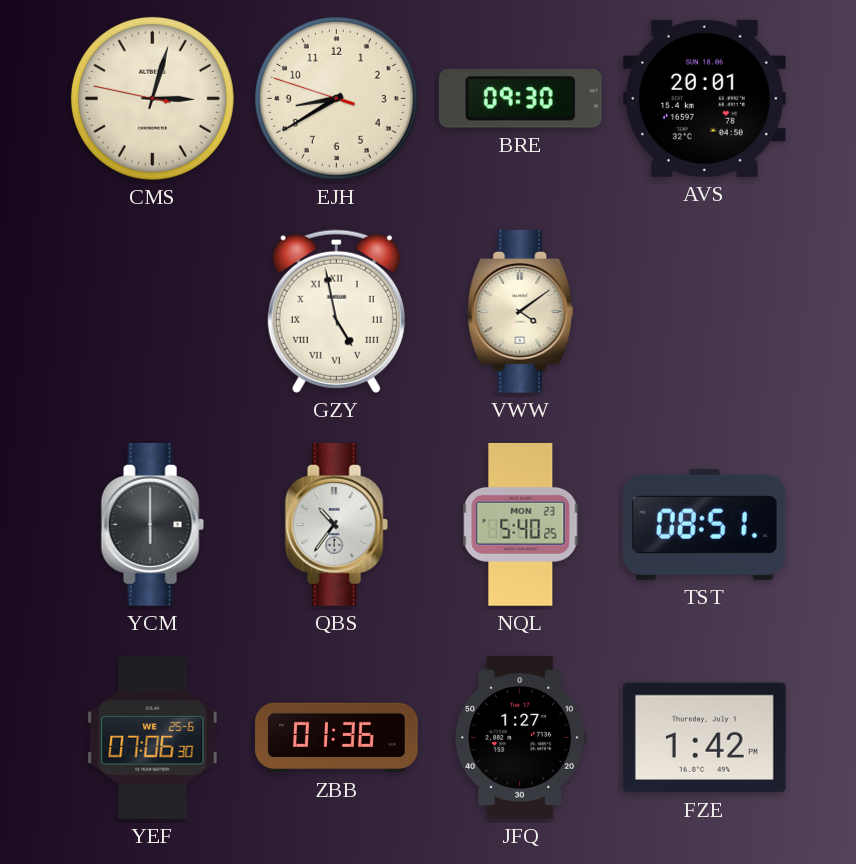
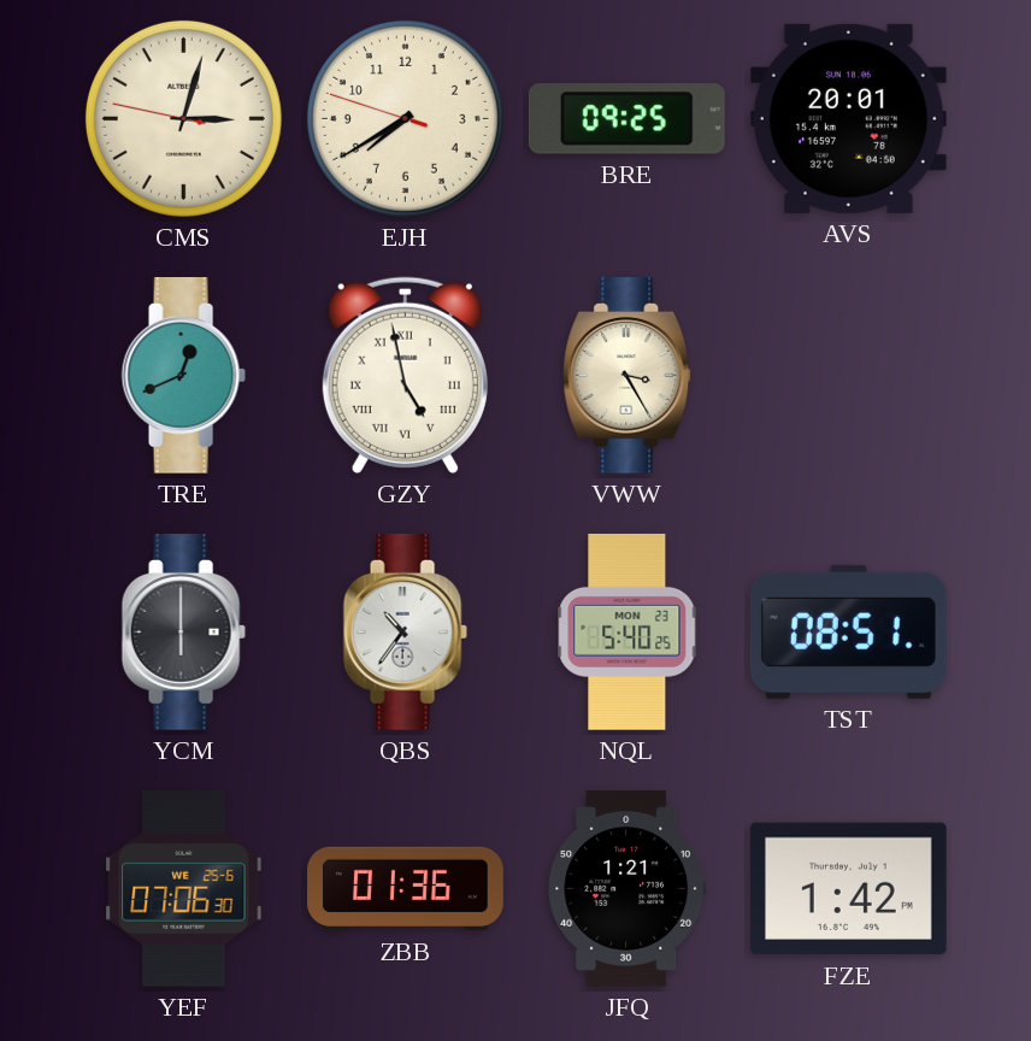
EJH: 8:39 -> 7:39 (405, 118)
BRE: 09:30 -> 09:25 (626, 119)
TRE: none -> 12:41 (183, 376)
VWW: 4:09 -> 3:25 (628, 376)
JFQ: 1:27 -> 1:21 (628, 889)
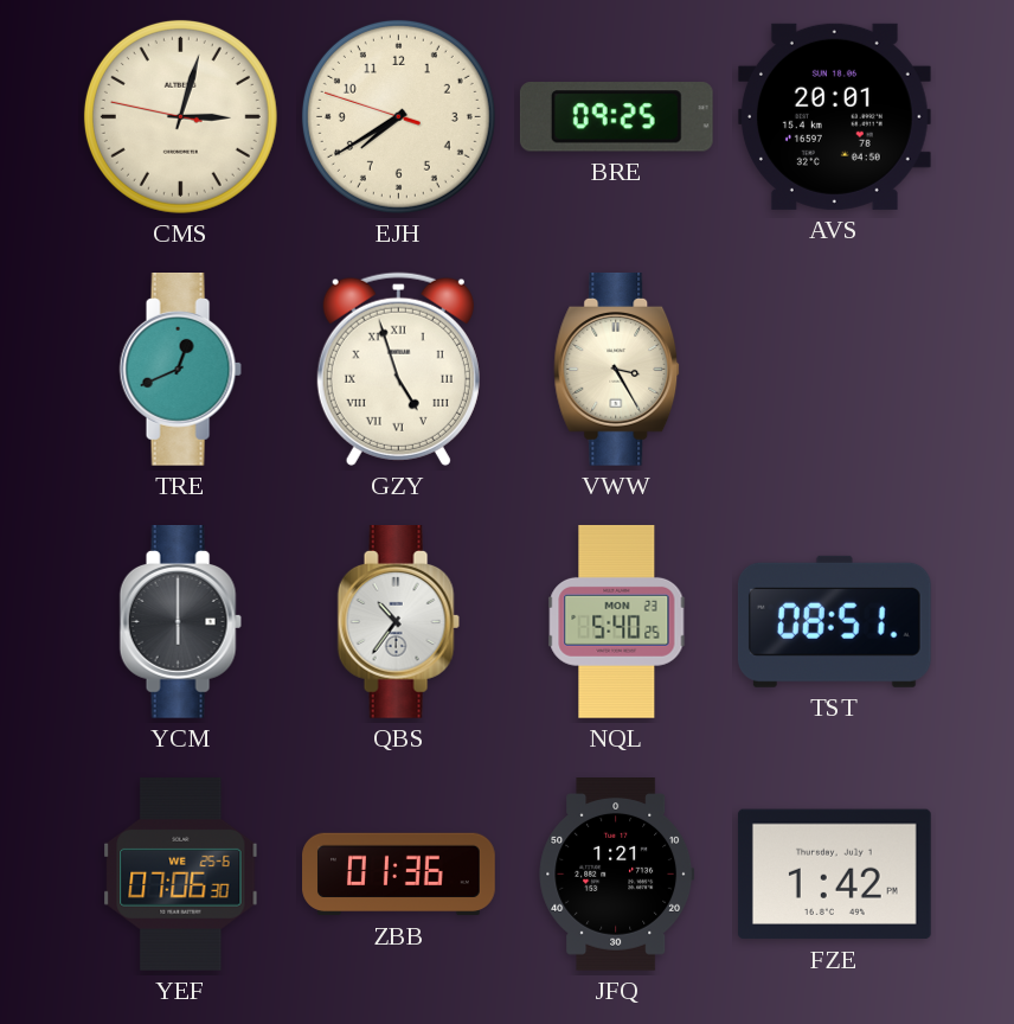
GZY: 4:58 -> 4:57 (398, 369)
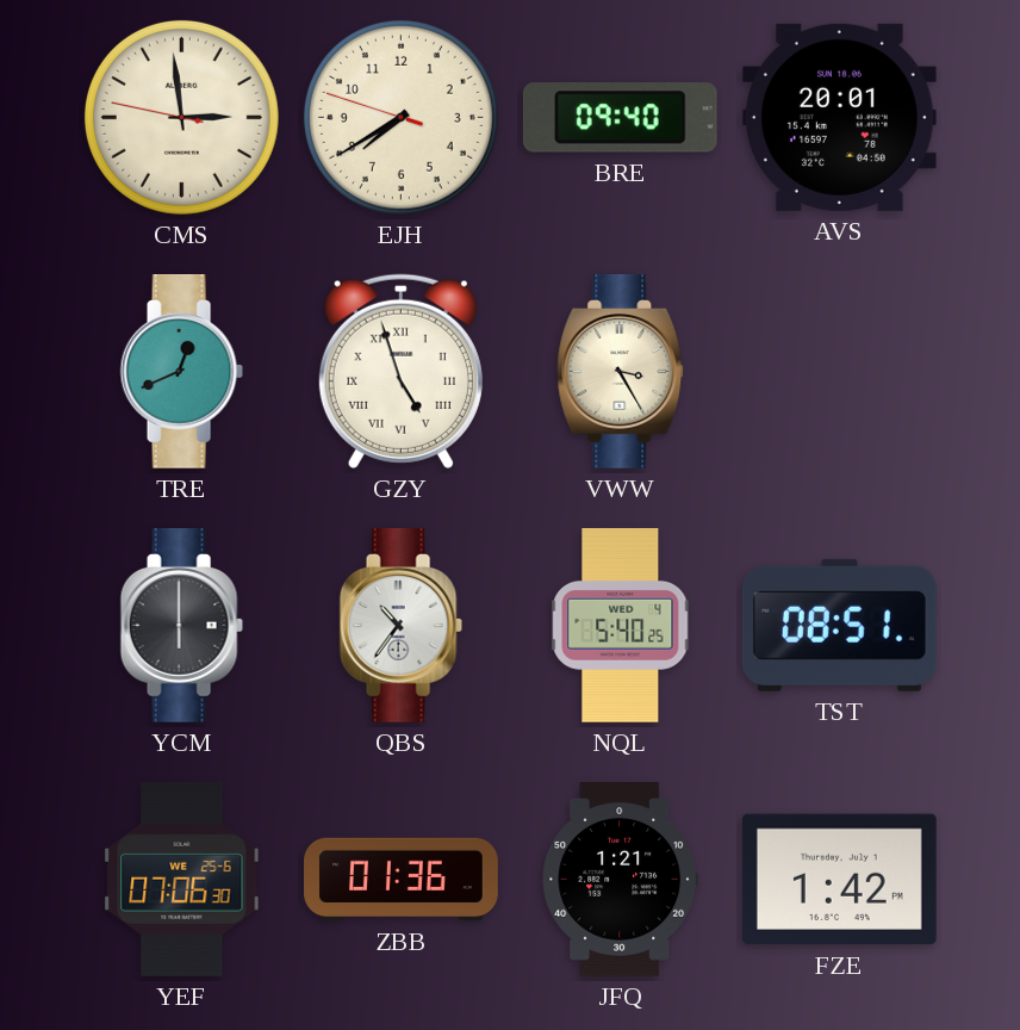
CMS: 3:02 -> 2:58 (181, 117)
BRE: 09:25 -> 09:40 (620, 118)
NQL date: MON 23 -> WED 4 (621, 626)
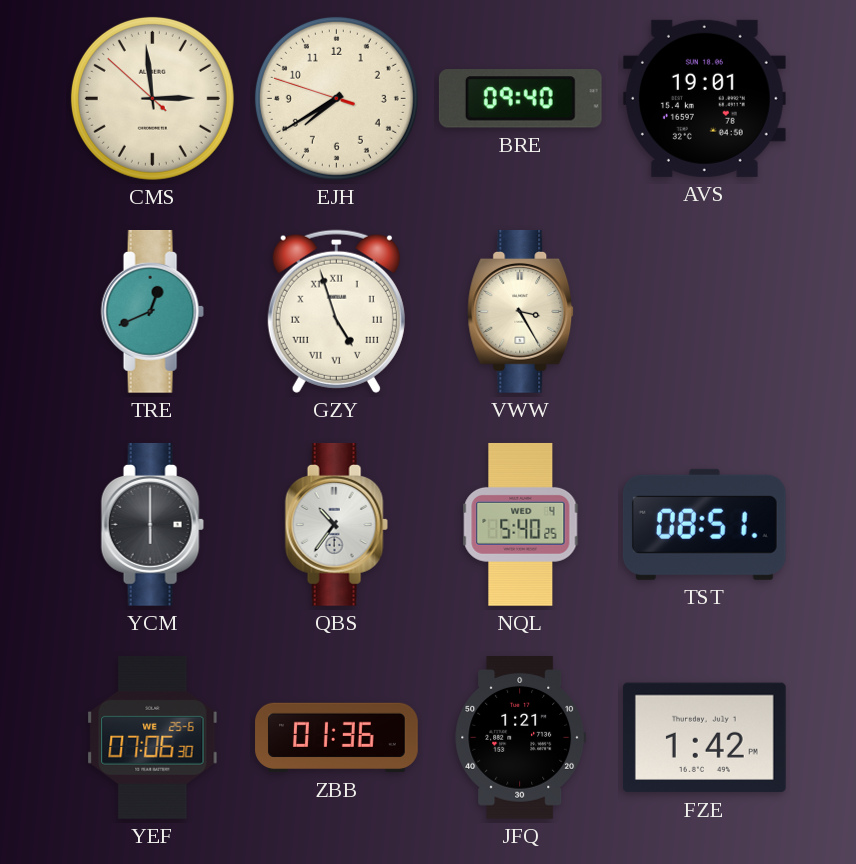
CMS: 2:58:47 -> 2:58:52 (152, 98)
AVS: 20:01 -> 19:01 (704, 98)
